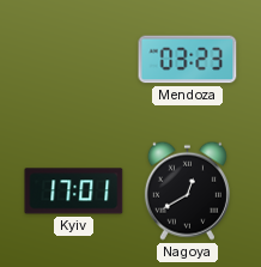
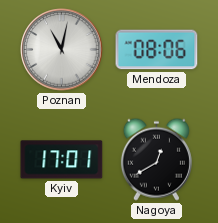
Poznan: none -> 11:02 (62, 50)
Mendoza: 03:23 -> 08:06 (157, 50)
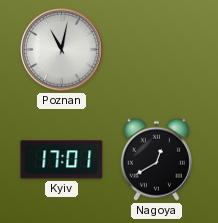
Mendoza: 08:06 -> none (157, 50)
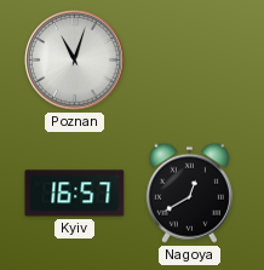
Poznan: 11:02 -> 11:03 (75, 61)
Kyiv: 17:01 -> 16:57 (75, 194)
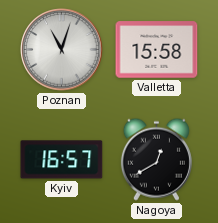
Valletta: none -> 15:58 (157, 50)
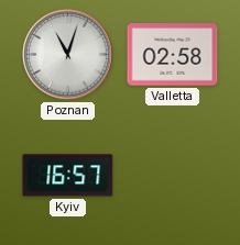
Valletta: 15:58 -> 02:58 (173, 55)
Nagoya: 12:40 -> none (156, 159)
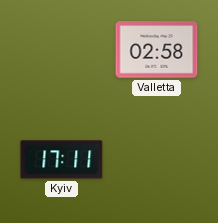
Poznan: 11:03 -> none (68, 55)
Kyiv: 16:57 -> 17:11 (62, 160)
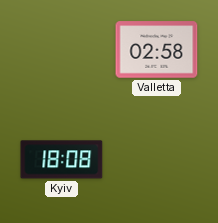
Kyiv: 17:11 -> 18:08 (62, 160)
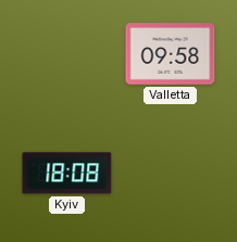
Valletta: 02:58 -> 09:58 (171, 54)
